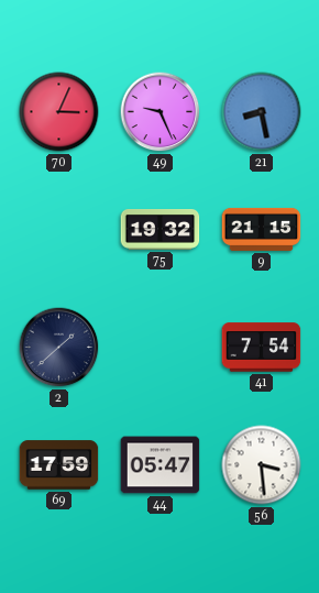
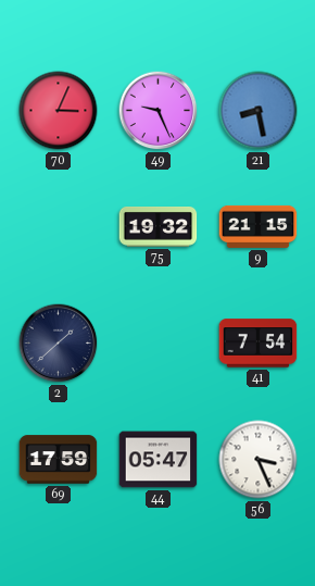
56: 3:29 -> 3:26 (259, 460)
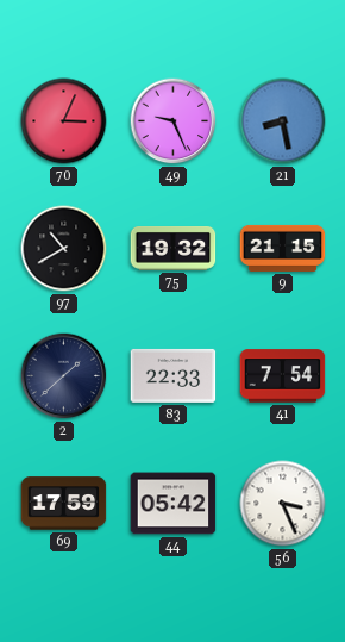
97: none -> 10:40 (64, 249)
83: none -> 22:33 (174, 375)
44: 05:47 -> 05:42 (174, 504)
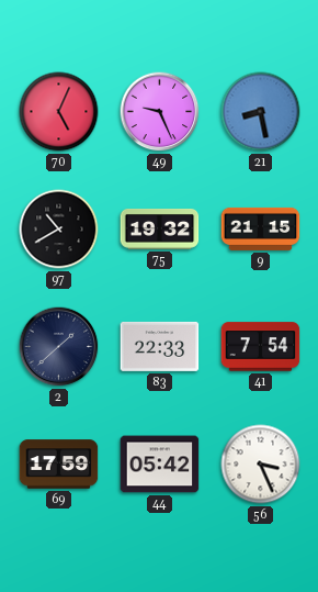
70: 3:04 -> 5:04 (59, 112)
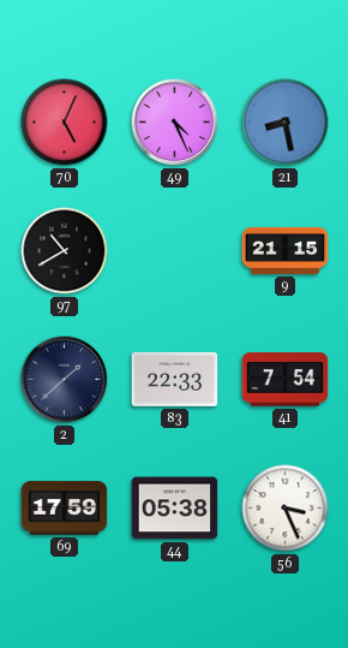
49: 9:26 -> 4:26 (175, 123)
75: 19:32 -> none (160, 230)
44: 05:42 -> 05:38 (175, 509)
